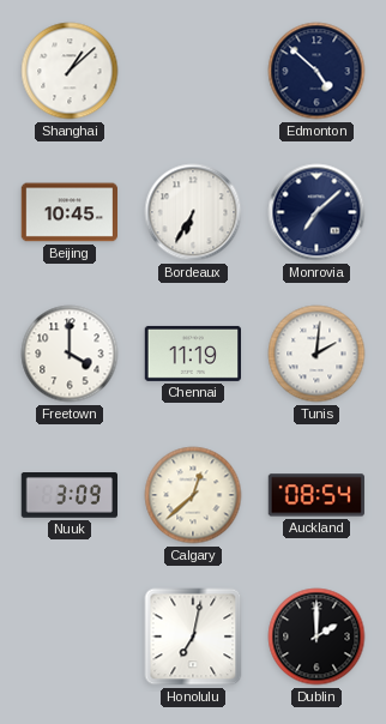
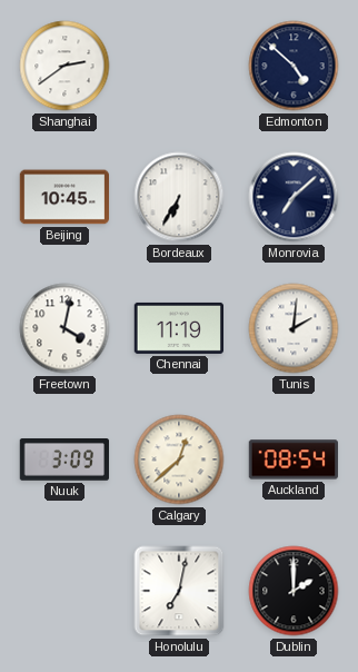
Shanghai: 1:08 -> 2:39 (64, 66)
Freetown: 4:00 -> 4:02 (64, 328)
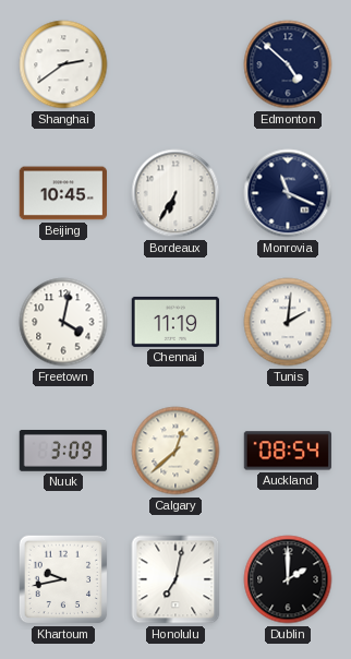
Monrovia: 7:08 -> 11:19 (288, 193)
Khartoum: none -> 9:43 (63, 579)
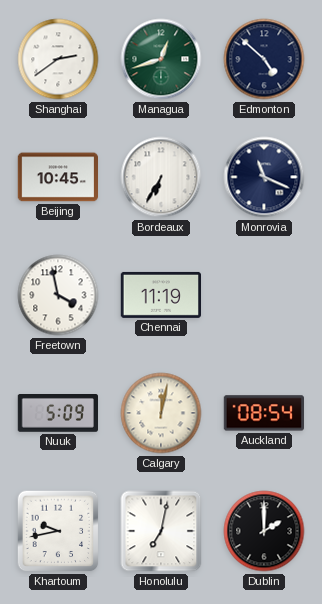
Managua: none -> 12:42 (161, 59)
Freetown: 4:02 -> 3:58 (58, 295)
Tunis: 2:01 -> none (288, 322)
Nuuk: 3:09 -> 5:09 (57, 414)
Calgary: 12:38 -> 12:02 (161, 413)
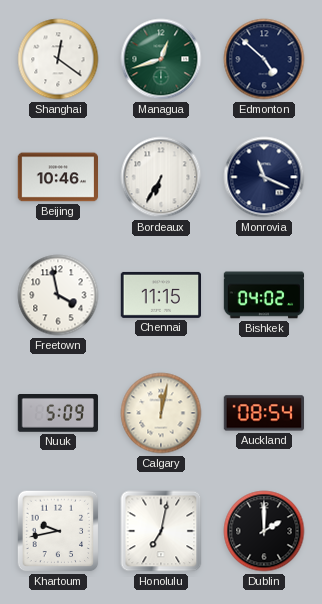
Shanghai: 2:39 -> 12:21 (58, 59)
Beijing: 10:45 -> 10:46 (58, 177)
Chennai: 11:19 -> 11:15 (160, 295)
Bishkek: none -> 04:02 (264, 295)
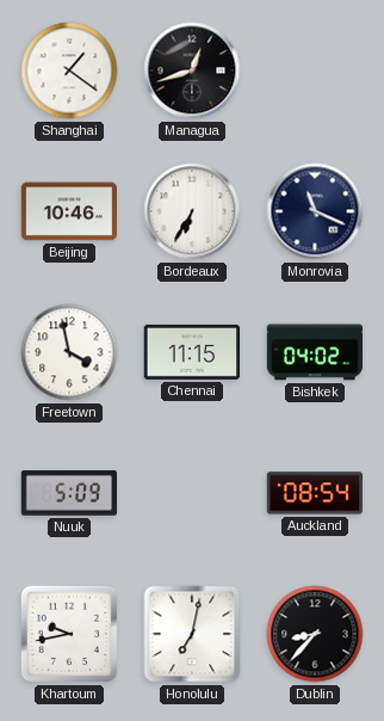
Shanghai: 12:21 -> 1:21 (69, 70)
Managua dial: green -> black (192, 70)
Edmonton: 4:52 -> none (264, 59)
Calgary: 12:02 -> none (161, 413)
Dublin: 2:00 -> 8:37 (315, 634)
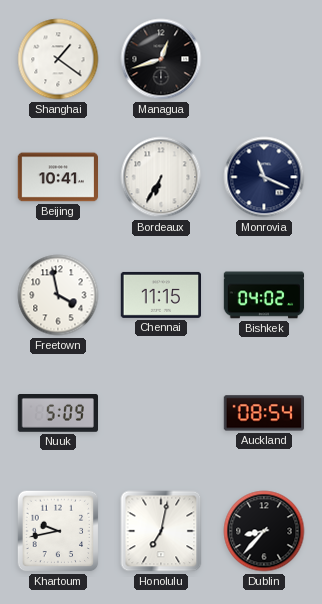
Beijing: 10:46 -> 10:41 (58, 177)
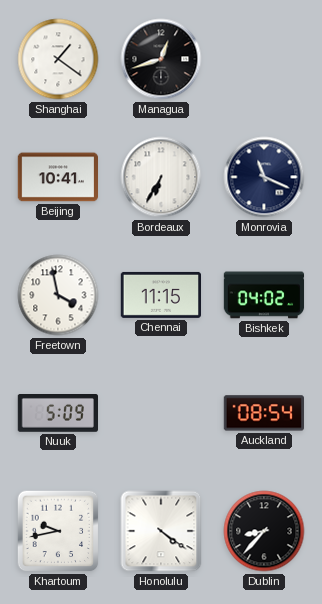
Honolulu: 7:02 -> 4:21 (161, 531)
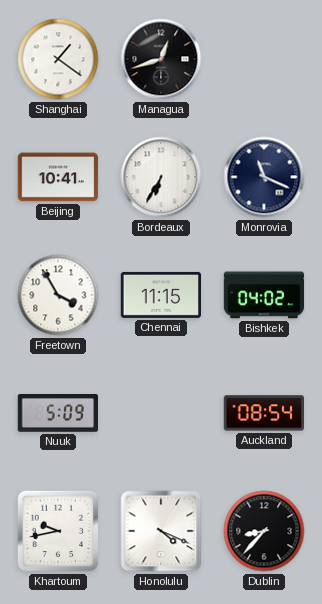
Freetown: 3:58 -> 3:55 (58, 295)
Honolulu: 4:21 -> 4:19 (161, 531)
